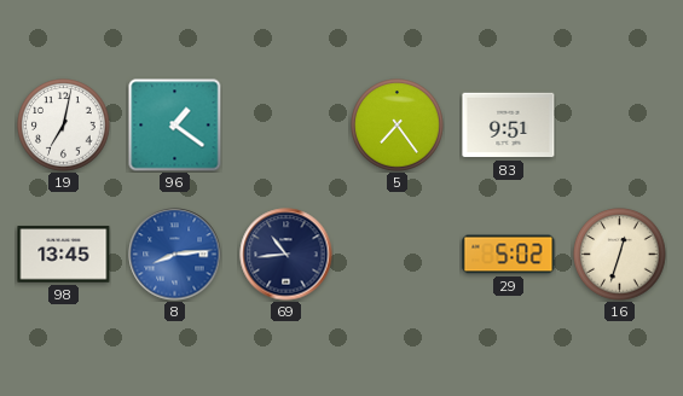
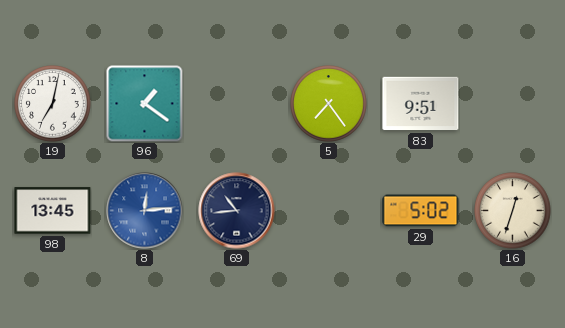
8: 8:14 -> 12:14 (145, 211)
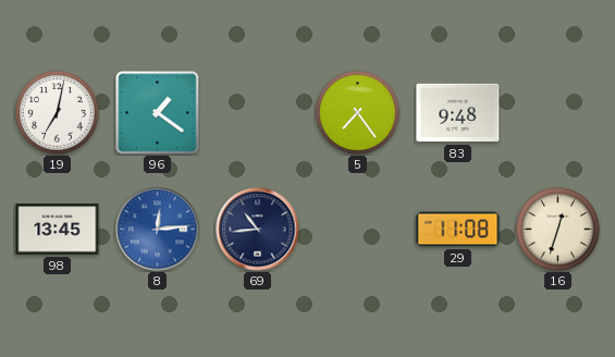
83: 9:51 -> 9:48 (458, 113)
29: 5:02 -> 11:08 (458, 230)
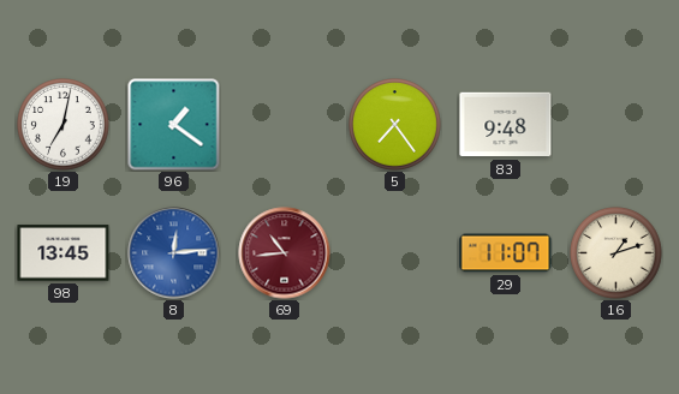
69 dial: navy -> burgundy (285, 253)
29: 11:08 -> 11:07 (506, 253)
16: 12:33 -> 1:12 (617, 253)
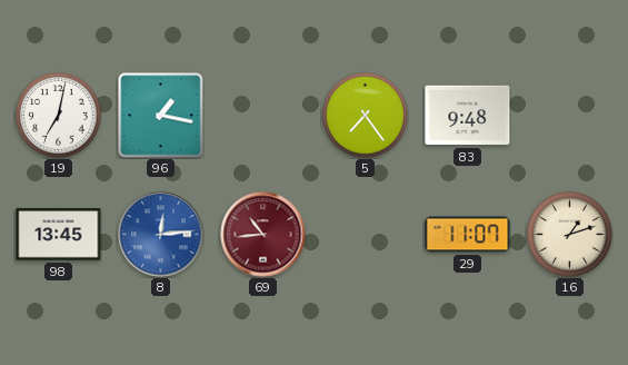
96: 1:21 -> 1:17 (161, 116)
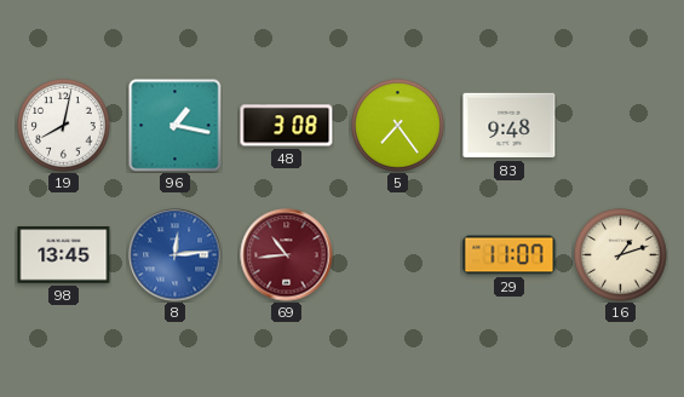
19: 7:02 -> 8:02 (64, 126)
48: none -> 3:08 (287, 126)
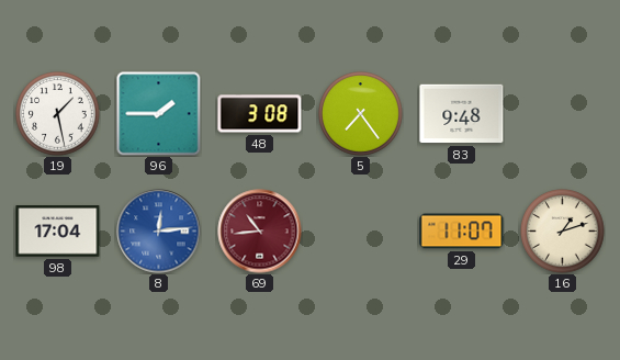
19: 8:02 -> 1:28 (58, 114)
96: 1:17 -> 1:45 (159, 114)
98: 13:45 -> 17:04 (58, 232)
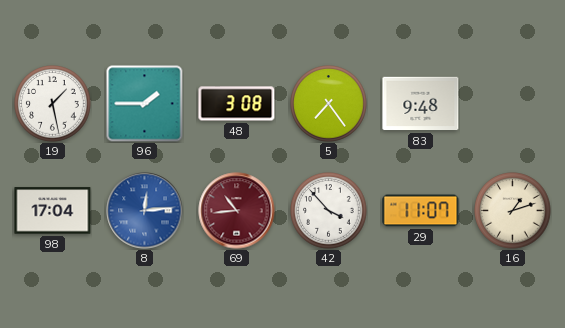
42: none -> 3:53 (329, 211)
